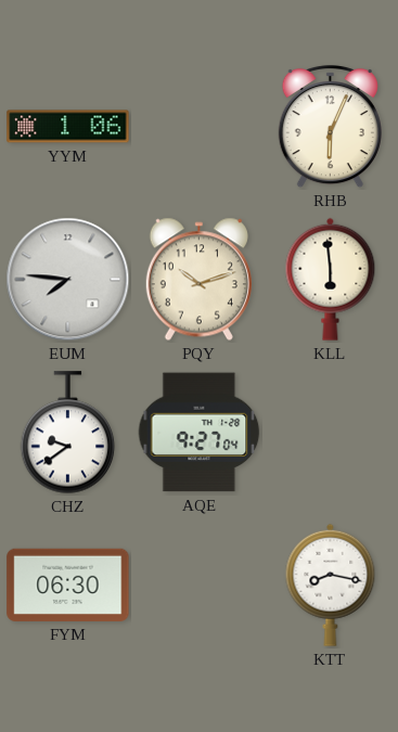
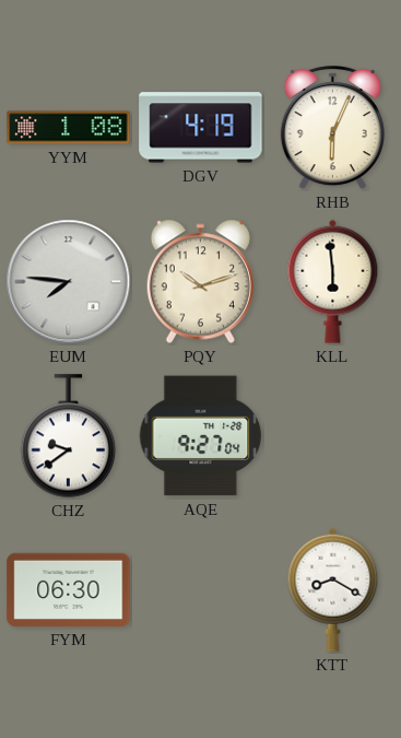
YYM: 1:06 -> 1:08 (69, 128)
DGV: none -> 4:19 (201, 128)
KTT: 8:17 -> 8:20 (333, 589)
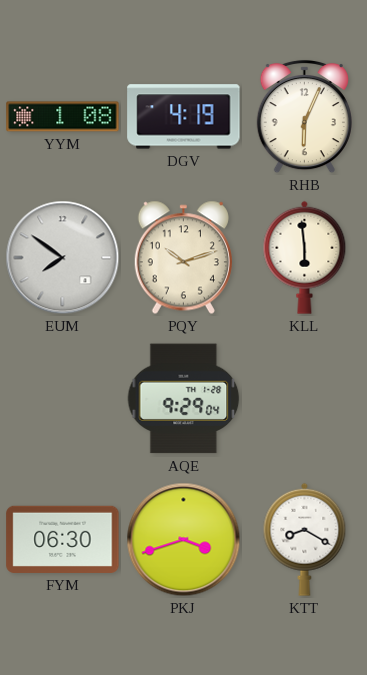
EUM: 7:46 -> 7:51 (63, 258)
CHZ: 9:39 -> none (69, 436)
AQE: 9:27 -> 9:29 (184, 399)
PKJ: none -> 3:42 (184, 540)
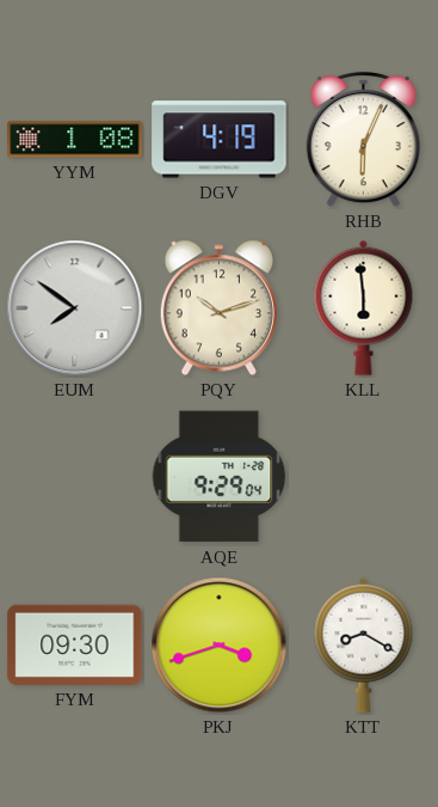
FYM: 06:30 -> 09:30 (75, 644)
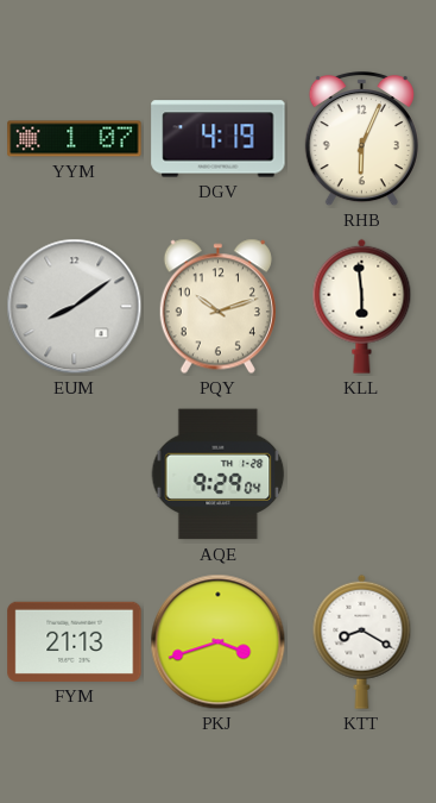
YYM: 1:08 -> 1:07 (75, 139)
EUM: 7:51 -> 8:09 (75, 307)
FYM: 09:30 -> 21:13 (75, 641)
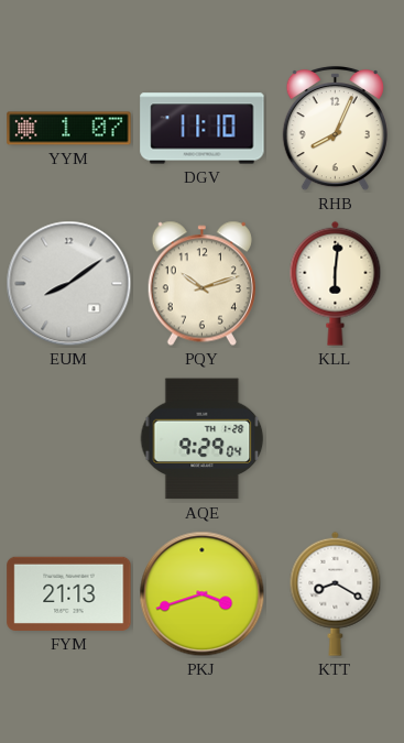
DGV: 4:19 -> 11:10 (203, 129)
RHB: 6:04 -> 8:04 (335, 129)
KLL: 5:59 -> 6:01 (336, 283)
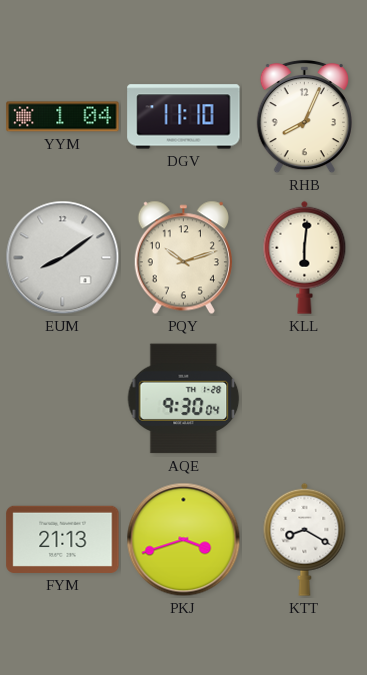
YYM: 1:07 -> 1:04 (63, 117)
AQE: 9:29 -> 9:30 (184, 399)
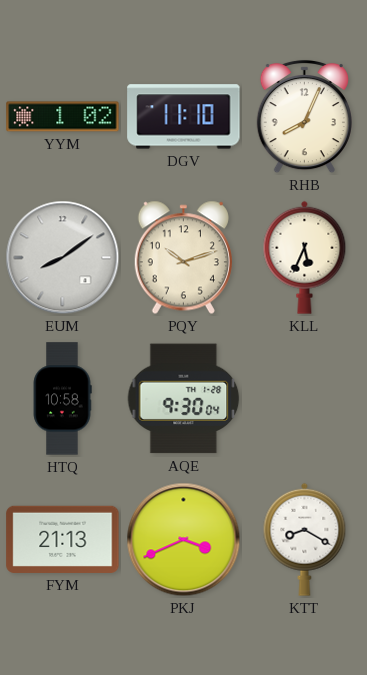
YYM: 1:04 -> 1:02 (63, 117)
KLL: 6:01 -> 5:34 (305, 257)
HTQ: none -> 10:58 (62, 399)
PKJ: 3:42 -> 3:41 (184, 540)
